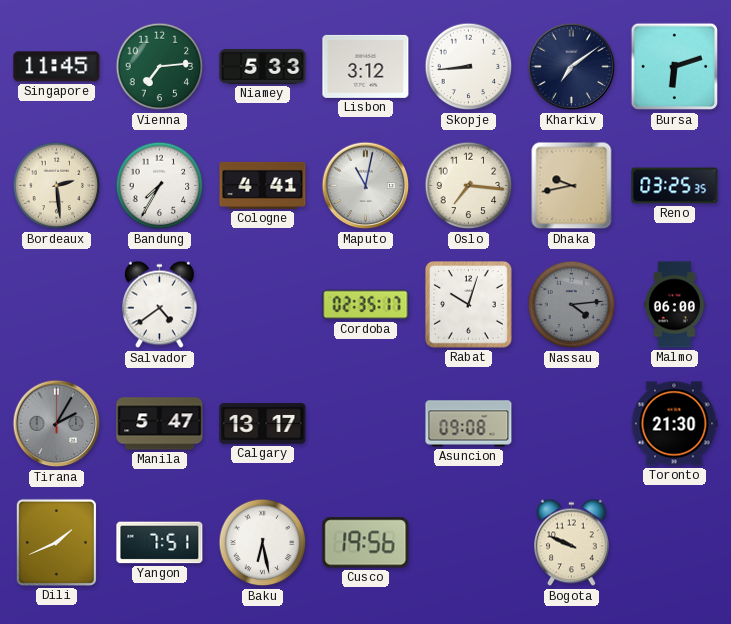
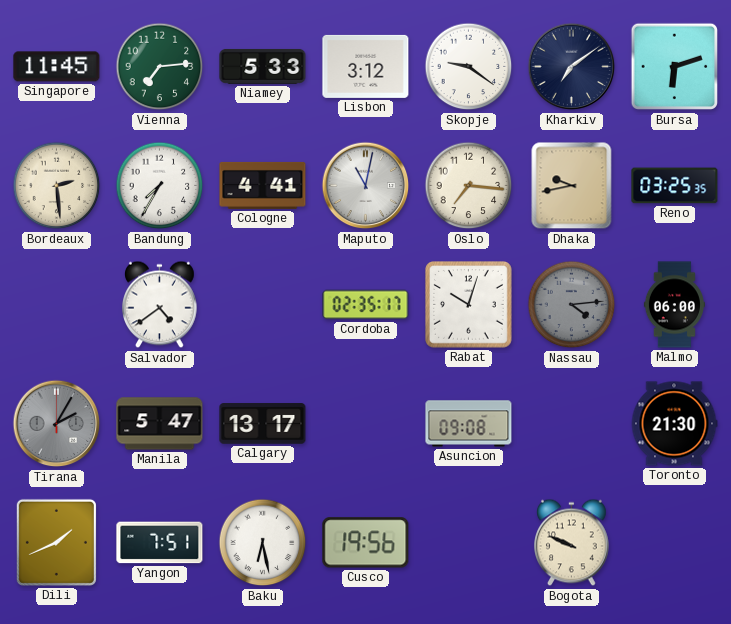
Skopje: 8:44 -> 9:21 (469, 67)
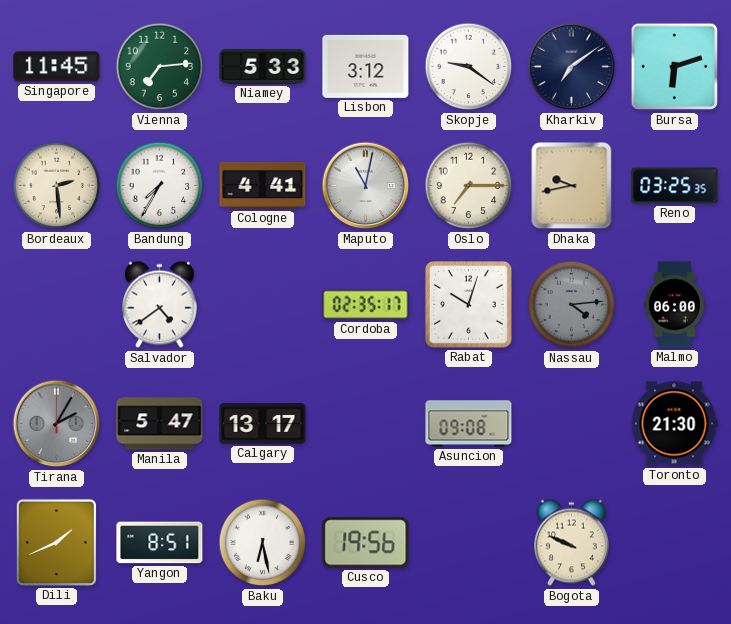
Oslo: 7:16 -> 7:15 (469, 186)
Yangon: 7:51 -> 8:51 (160, 543)
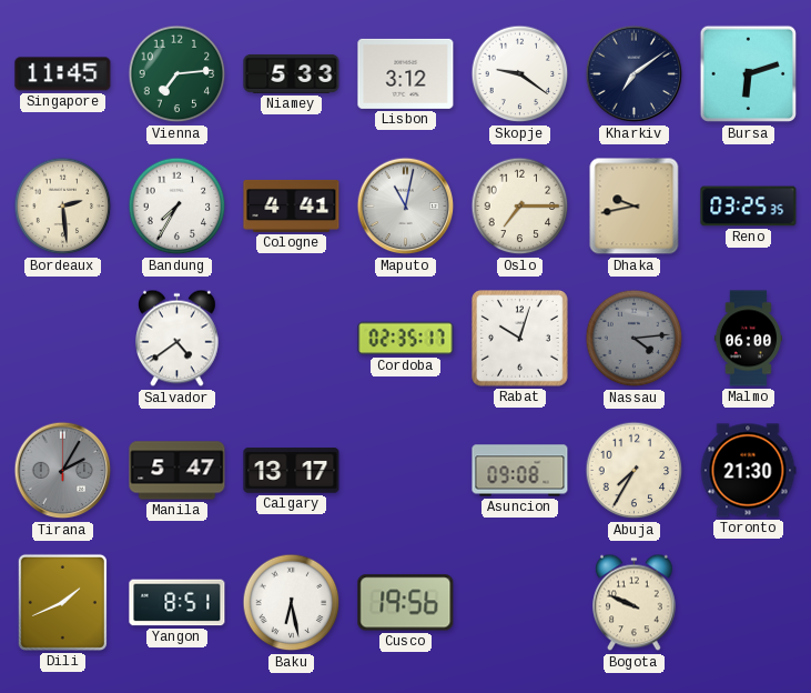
Abuja: none -> 7:35 (635, 471)
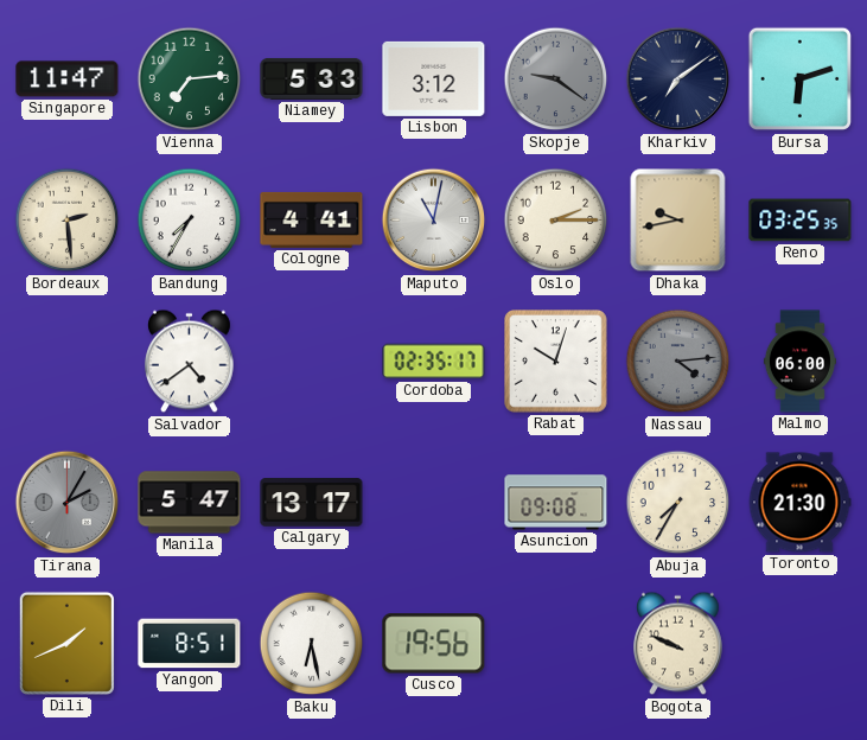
Singapore: 11:45 -> 11:47 (68, 79)
Skopje dial: white -> grey (556, 79)
Oslo: 7:15 -> 2:15 (556, 221)
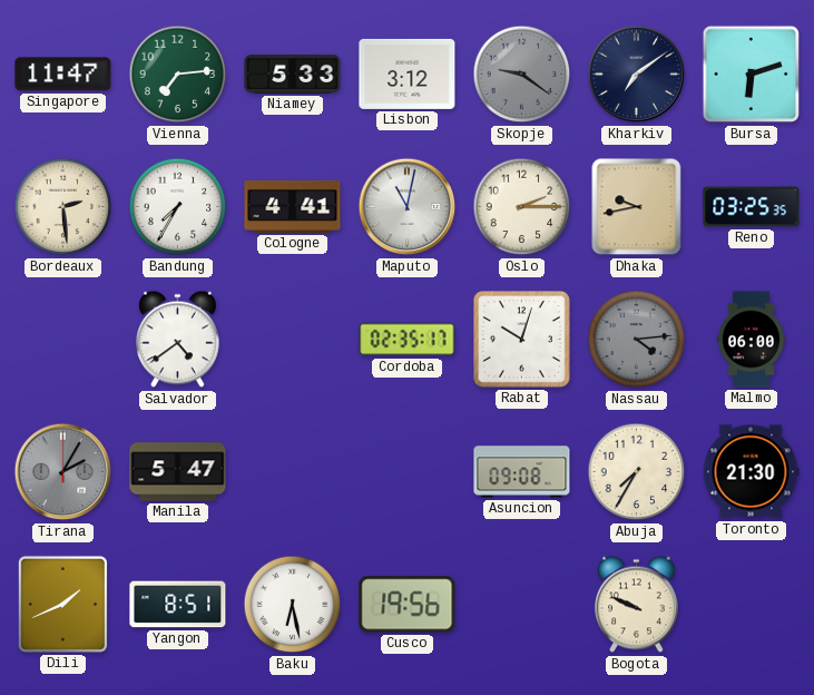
Calgary: 13:17 -> none (312, 503)
